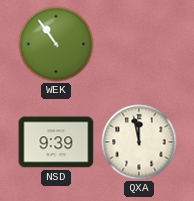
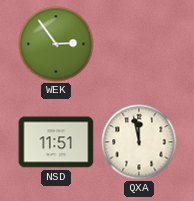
WEK: 10:54 -> 2:54 (56, 44)
NSD: 9:39 -> 11:51 (56, 142)
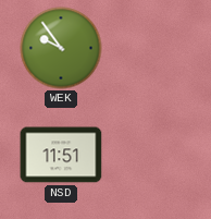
WEK: 2:54 -> 9:54 (61, 48)
QXA: 11:58 -> none (139, 142)
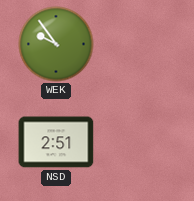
NSD: 11:51 -> 2:51 (56, 142)
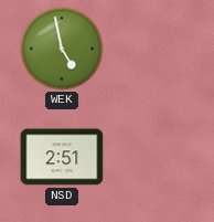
WEK: 9:54 -> 4:58 (62, 49)
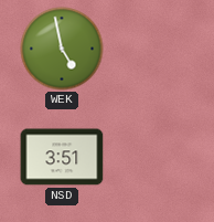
NSD: 2:51 -> 3:51 (62, 157)
